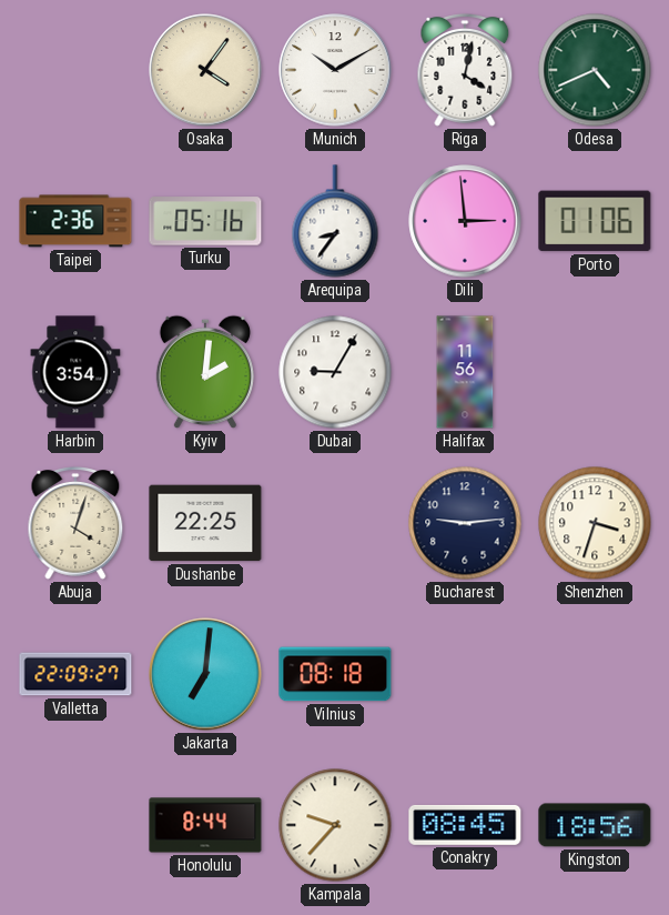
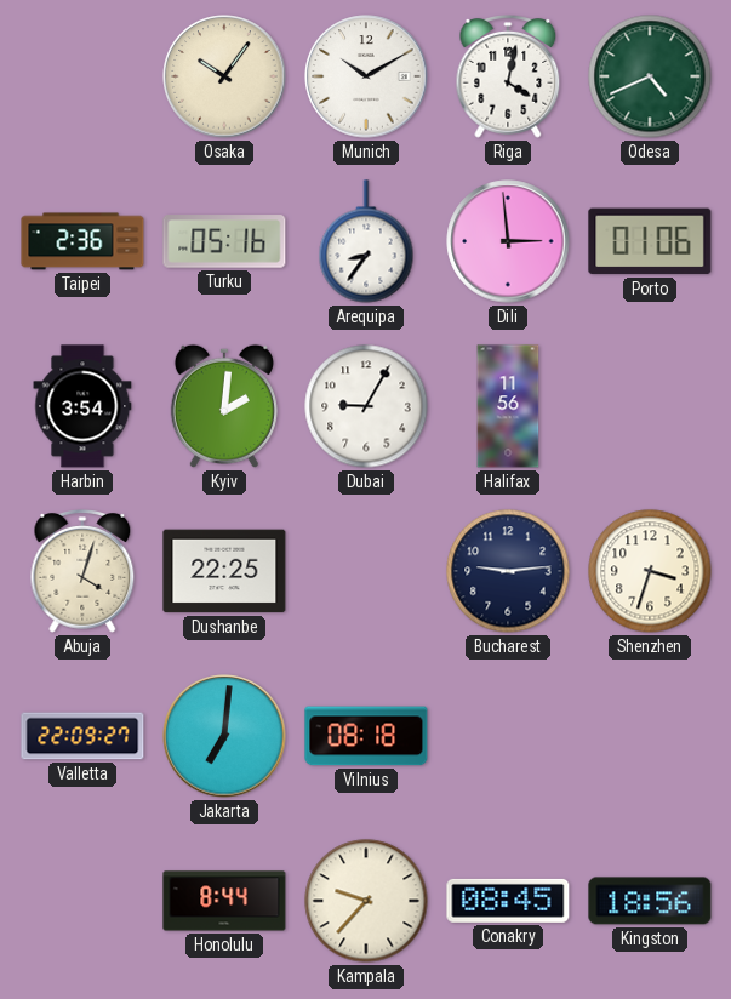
Osaka: 4:06 -> 10:06 (224, 76)
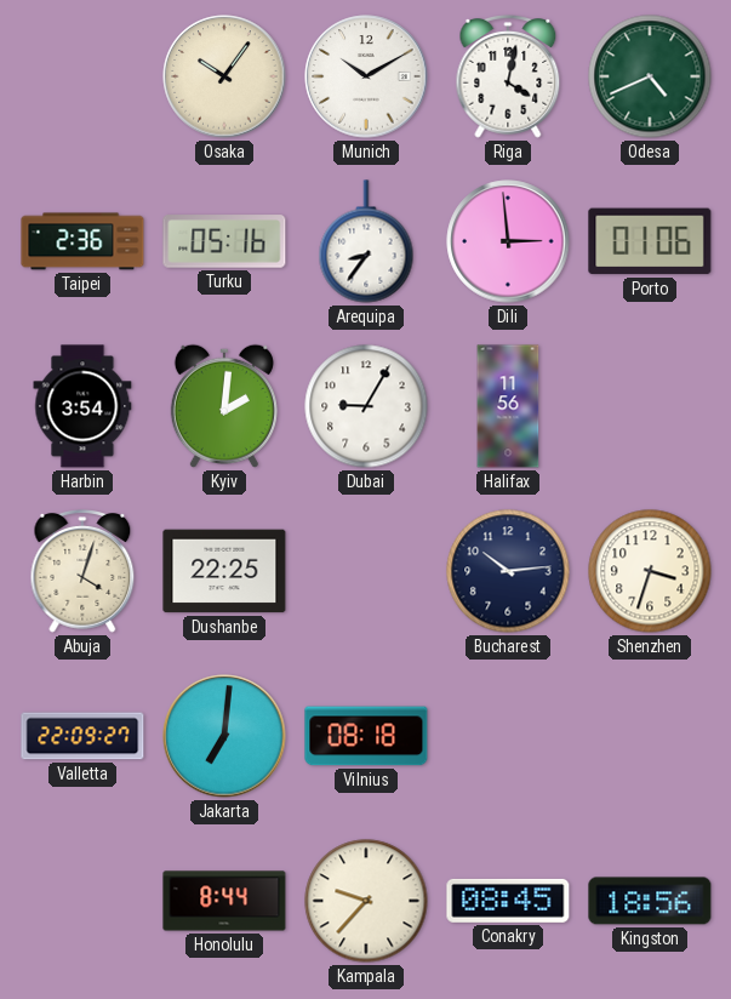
Bucharest: 9:14 -> 10:14 (508, 571)
